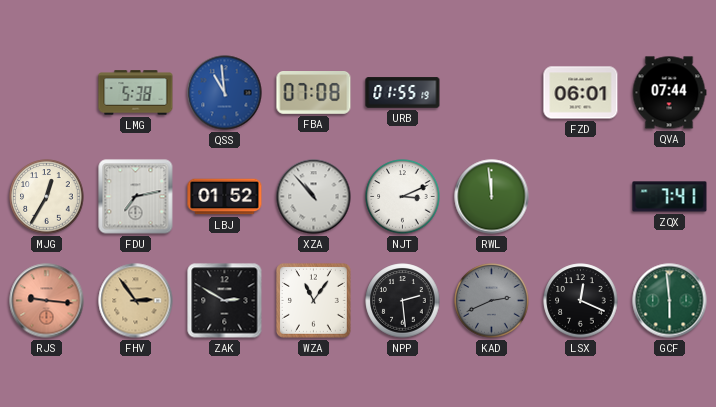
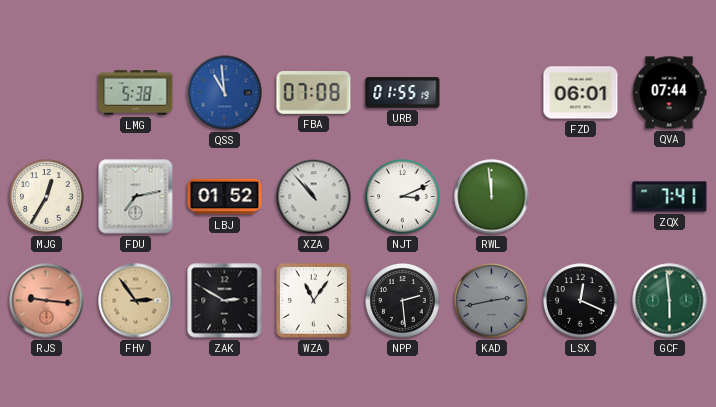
KAD: 2:41 -> 2:43 (492, 301)
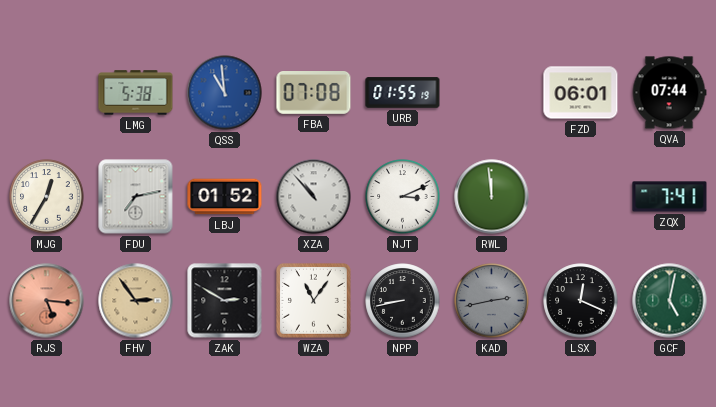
RJS: 9:16 -> 5:16 (47, 301)
NPP: 2:29 -> 8:43 (403, 301)
GCF: 5:59 -> 5:02 (670, 301)
